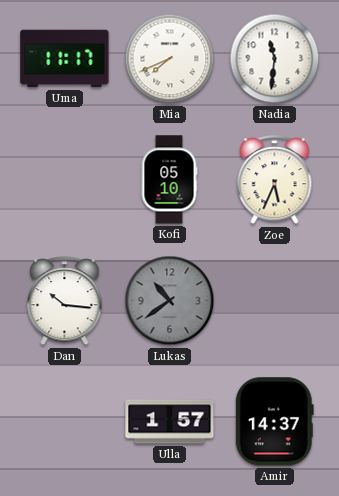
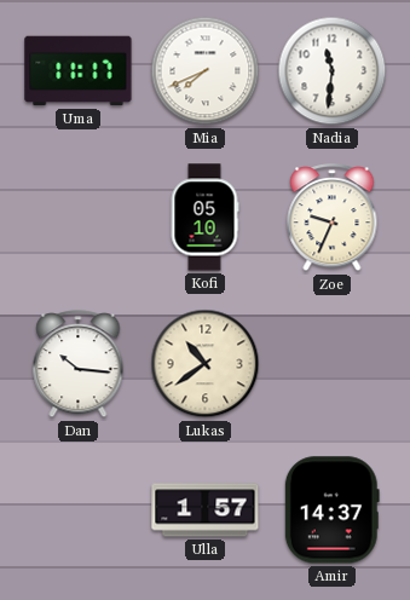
Zoe: 5:34 -> 9:34 (333, 218)
Lukas dial: grey -> cream (206, 364)
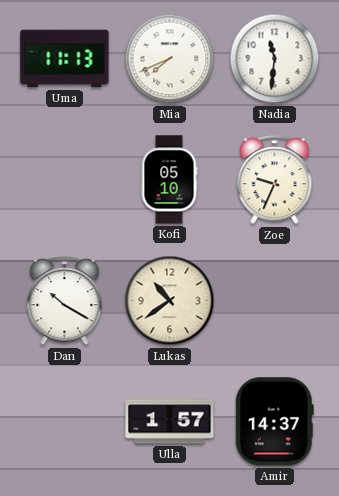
Uma: 11:17 -> 11:13 (65, 59)
Dan: 10:16 -> 10:20 (65, 301)
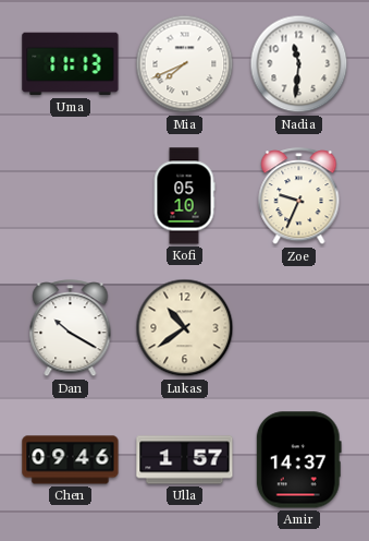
Chen: none -> 09:46 (71, 460)
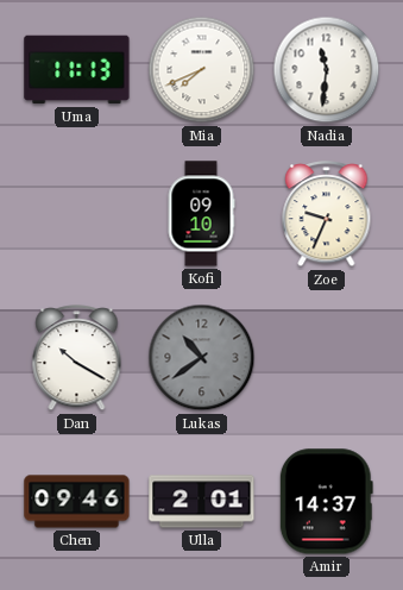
Kofi: 05:10 -> 09:10 (201, 214)
Lukas dial: cream -> grey (202, 358)
Ulla: 1:57 -> 2:01 (202, 502)
